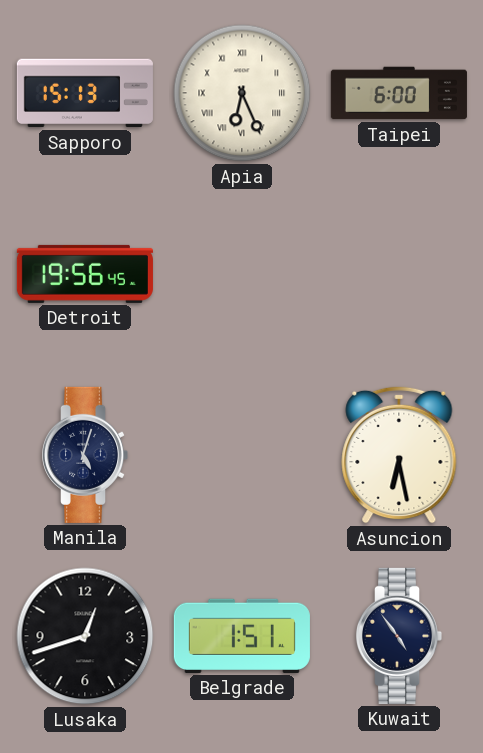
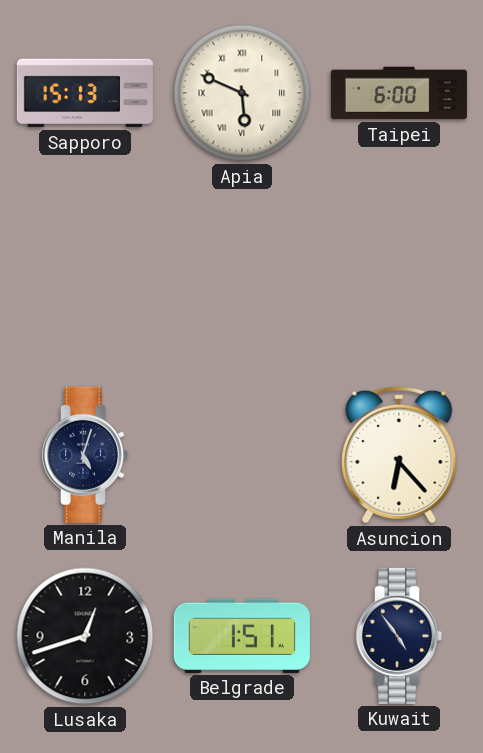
Apia: 6:26 -> 5:49 (242, 93)
Detroit: 19:56 -> none (85, 274)
Asuncion: 6:28 -> 6:23 (399, 455)
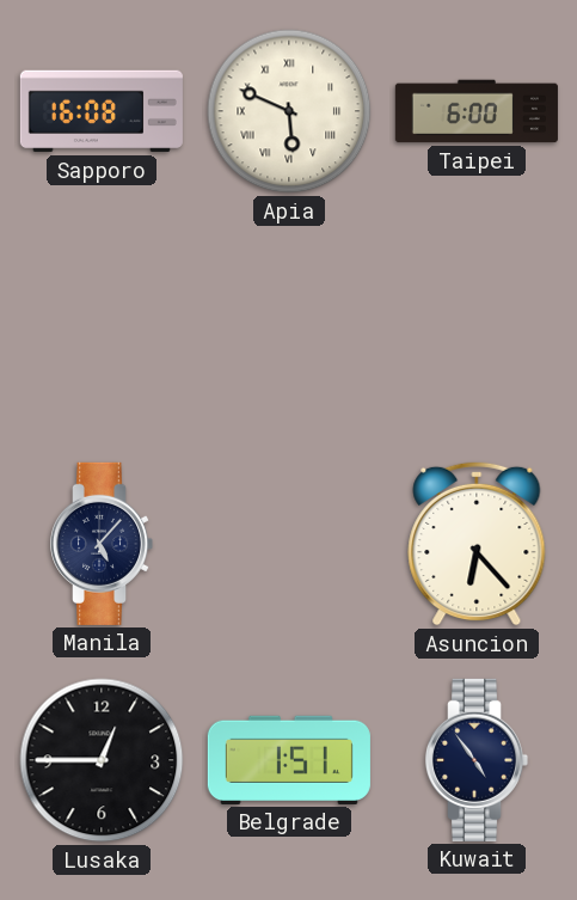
Sapporo: 15:13 -> 16:08 (102, 111)
Manila: 5:03 -> 5:07 (102, 544)
Lusaka: 12:42 -> 12:45 (102, 760)
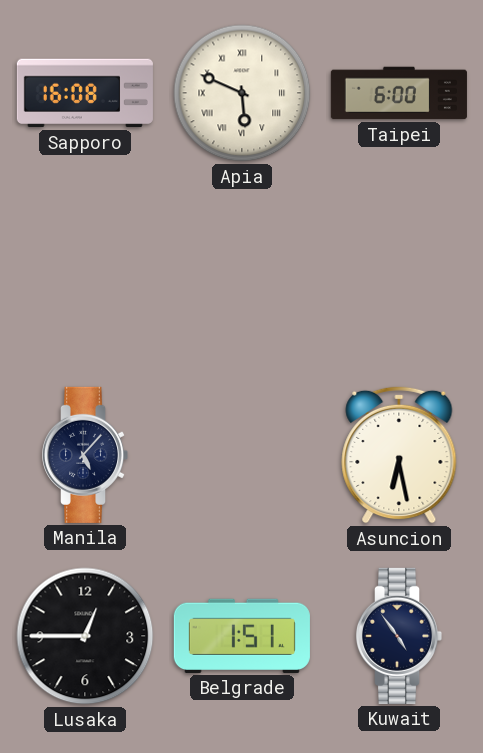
Asuncion: 6:23 -> 6:28 (399, 455)
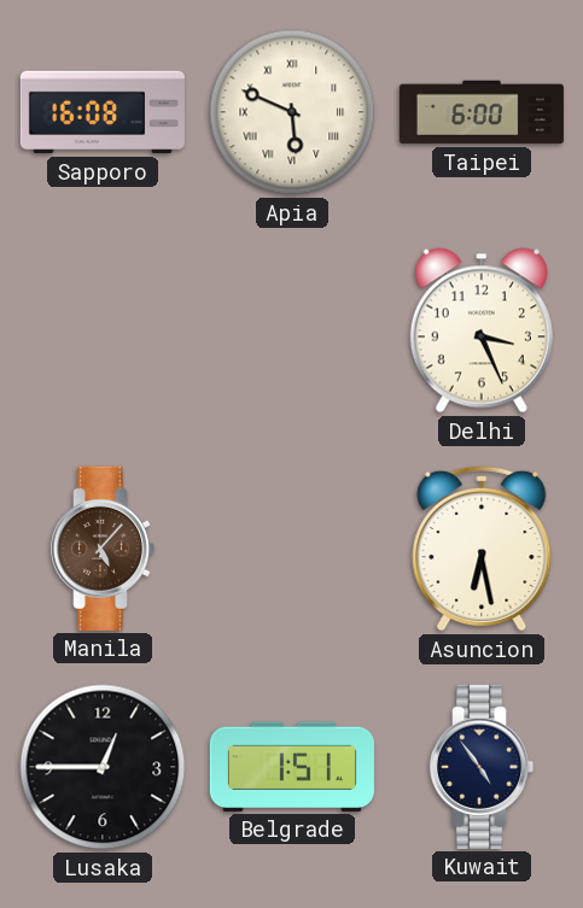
Delhi: none -> 3:26 (482, 330)
Manila dial: navy -> brown (103, 549)
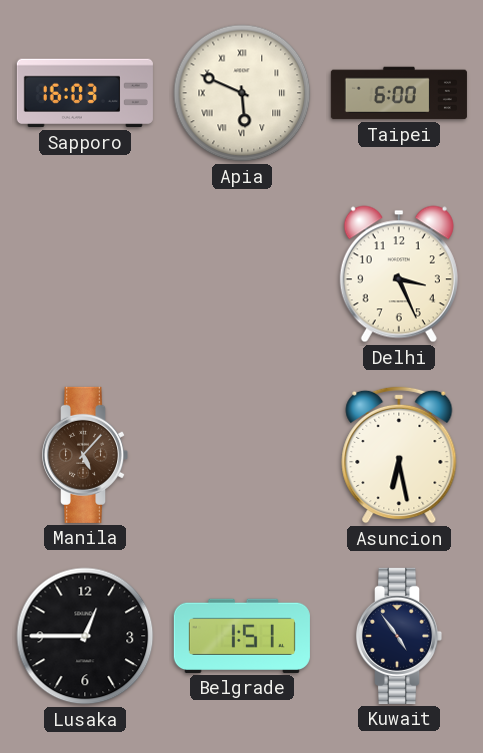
Sapporo: 16:08 -> 16:03 (85, 93)
